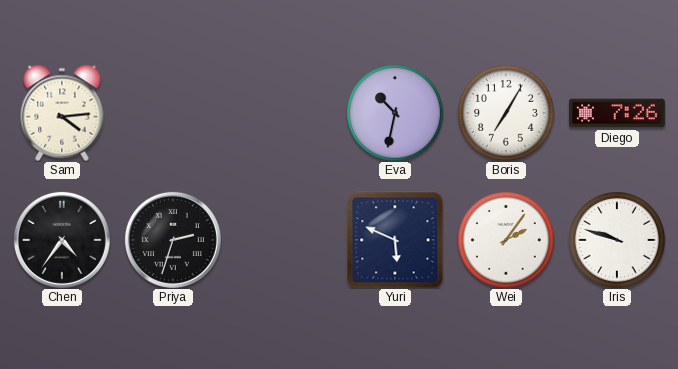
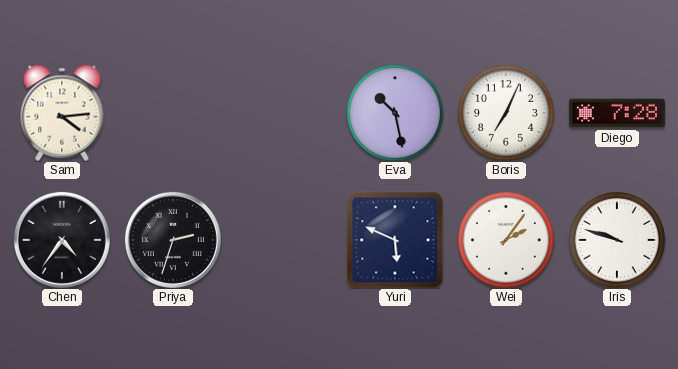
Eva: 10:32 -> 10:28 (395, 113)
Boris: 7:05 -> 7:04 (506, 113)
Diego: 7:26 -> 7:28 (618, 113)
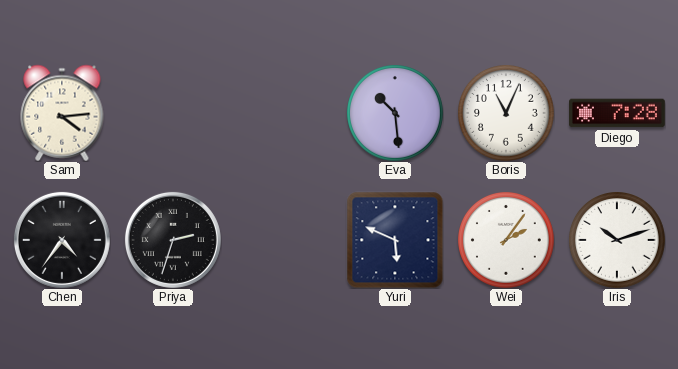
Eva: 10:28 -> 10:29 (395, 113)
Boris: 7:04 -> 11:04 (506, 113)
Iris: 9:48 -> 10:12 (617, 240)
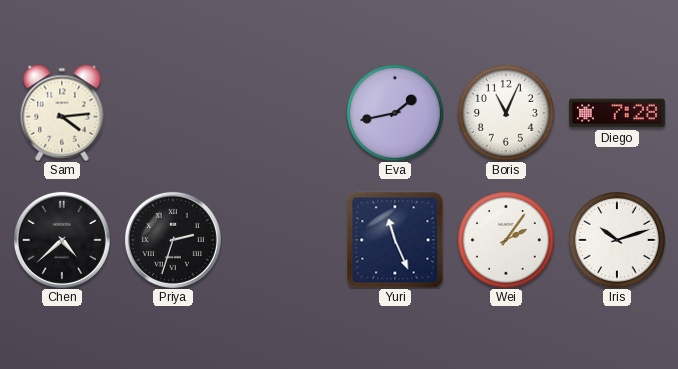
Eva: 10:29 -> 1:43 (395, 113)
Chen: 4:36 -> 4:38 (62, 240)
Yuri: 5:49 -> 11:26 (395, 240)
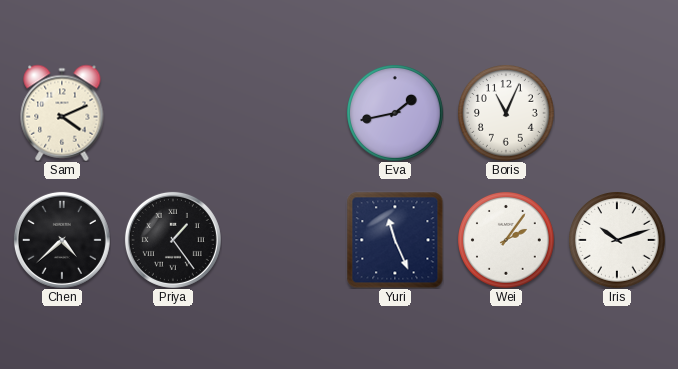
Sam: 4:14 -> 4:11 (62, 113)
Diego: 7:28 -> none (618, 113)
Priya: 2:33 -> 1:24 (173, 240)
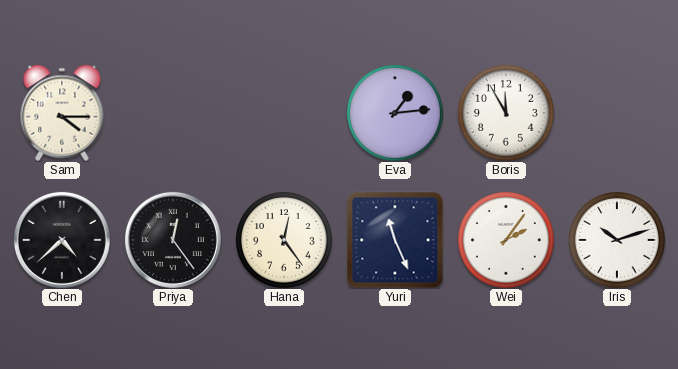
Sam: 4:11 -> 4:15 (62, 113)
Eva: 1:43 -> 1:14 (395, 113)
Boris: 11:04 -> 11:55 (506, 113)
Priya: 1:24 -> 12:24 (173, 240)
Hana: none -> 12:24 (284, 240)
